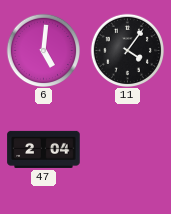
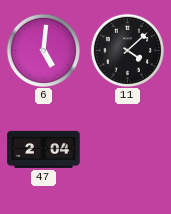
11: 4:06 -> 4:08 (127, 50)
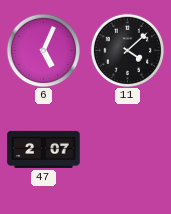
6: 5:01 -> 5:04 (43, 50)
47: 2:04 -> 2:07 (44, 149)
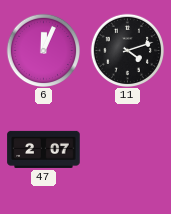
6: 5:04 -> 12:04 (43, 50)
11: 4:08 -> 4:12 (127, 50)
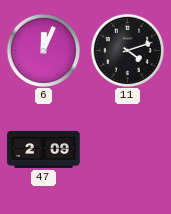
47: 2:07 -> 2:09 (44, 149)
